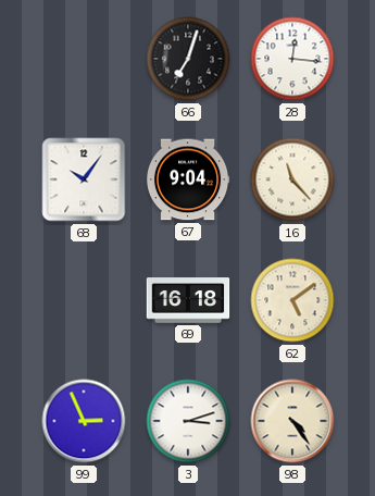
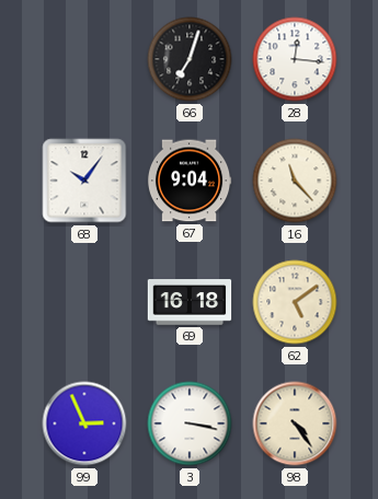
3: 3:12 -> 3:17 (190, 423)
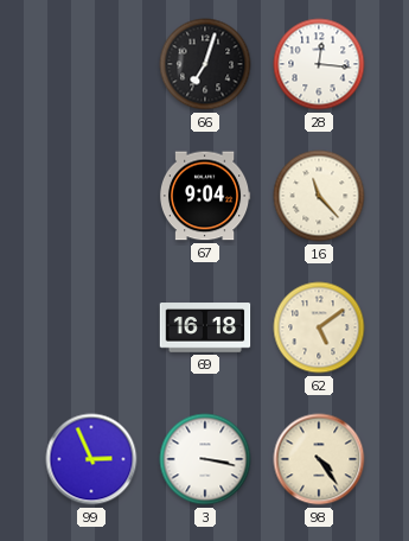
68: 10:06 -> none (84, 181)
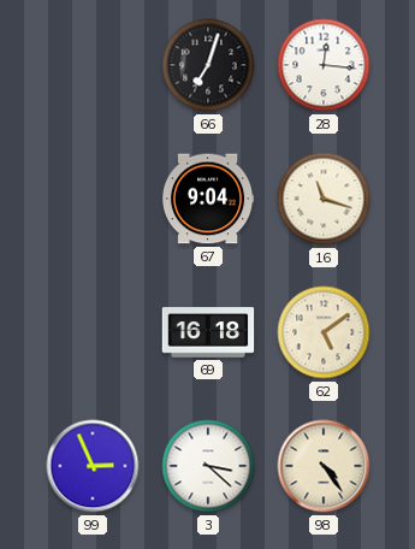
16: 11:23 -> 11:18 (324, 199)
3: 3:17 -> 3:22 (208, 466)
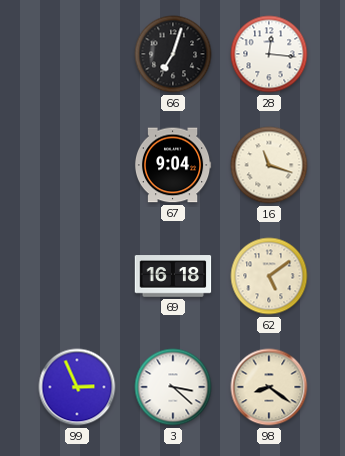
98: 4:24 -> 8:21 (269, 387)
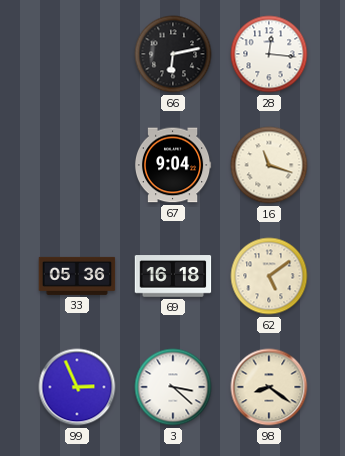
66: 7:03 -> 6:13 (173, 54)
33: none -> 05:36 (77, 276)
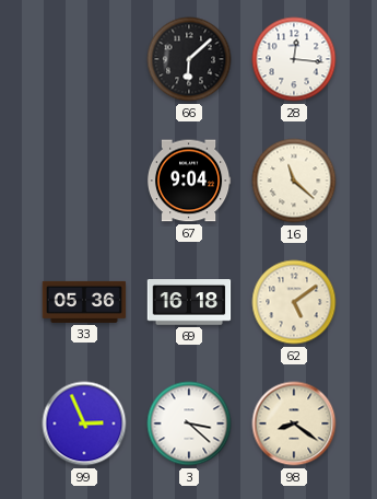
66: 6:13 -> 6:08 (189, 59)
16: 11:18 -> 11:22 (294, 181)
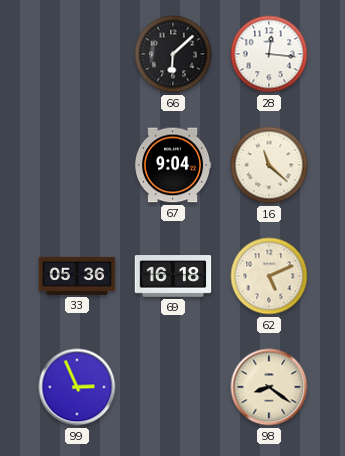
62: 5:09 -> 5:11 (269, 276)
3: 3:22 -> none (189, 423)
